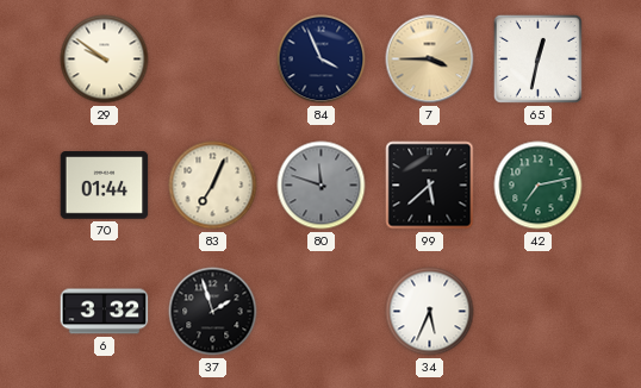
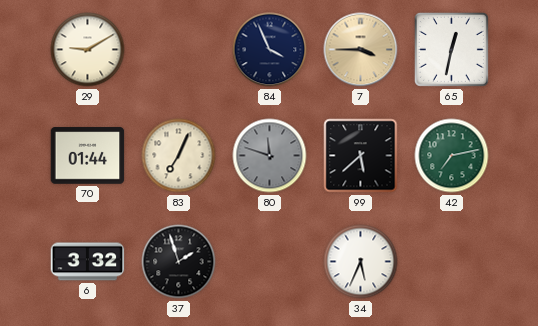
29: 9:51 -> 9:10 (88, 50)
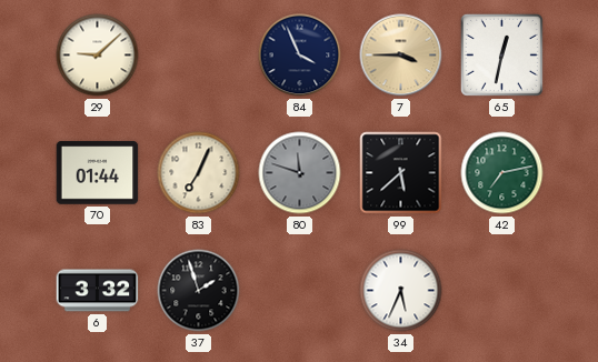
29: 9:10 -> 9:08 (98, 56)
